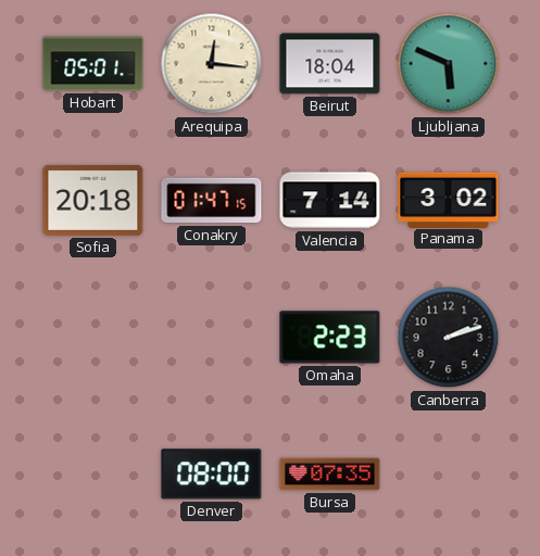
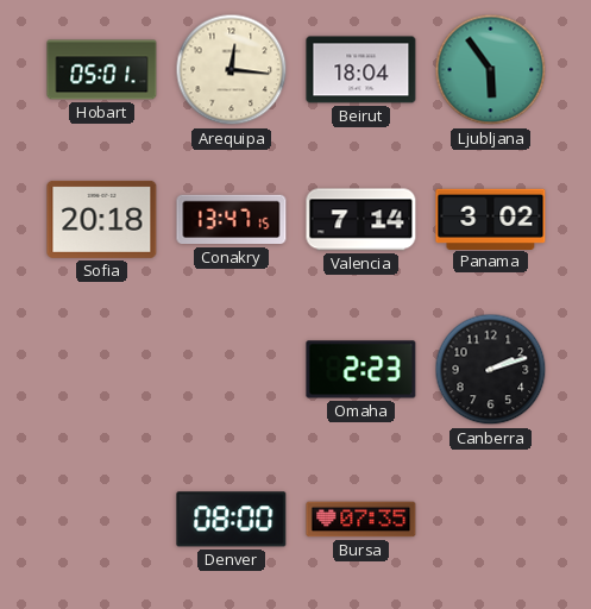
Ljubljana: 5:49 -> 5:54 (491, 70)
Conakry: 01:47 -> 13:47 (232, 220)
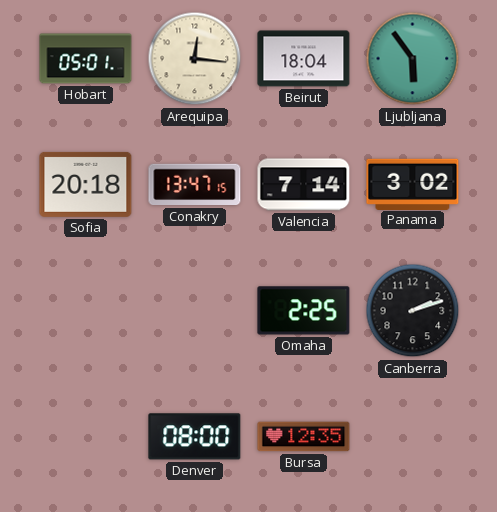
Omaha: 2:23 -> 2:25 (304, 311)
Bursa: 07:35 -> 12:35 (304, 437)
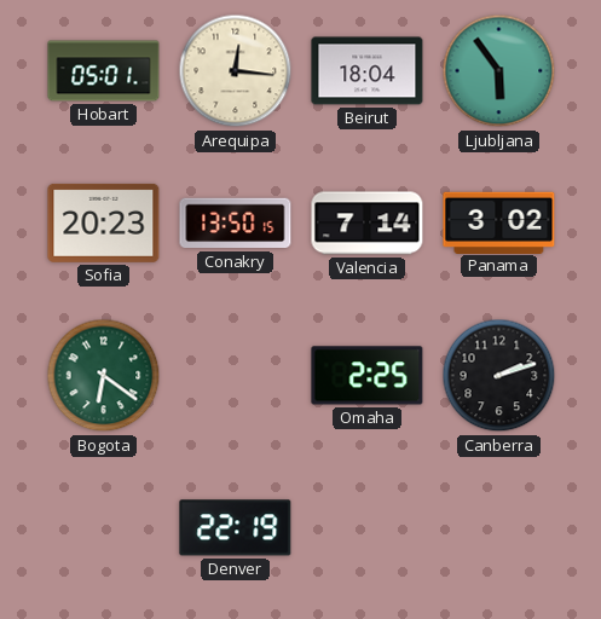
Sofia: 20:18 -> 20:23 (104, 222)
Conakry: 13:47 -> 13:50 (236, 224)
Bogota: none -> 6:21 (104, 376)
Denver: 08:00 -> 22:19 (236, 528)
Bursa: 12:35 -> none (304, 437)
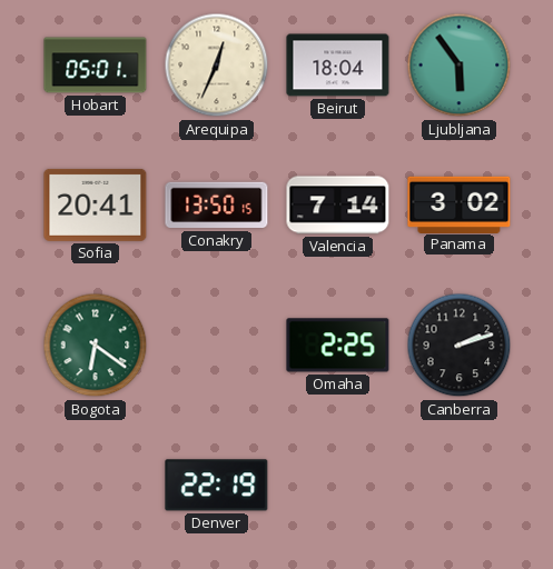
Arequipa: 12:16 -> 12:34 (217, 66)
Sofia: 20:23 -> 20:41 (96, 204)
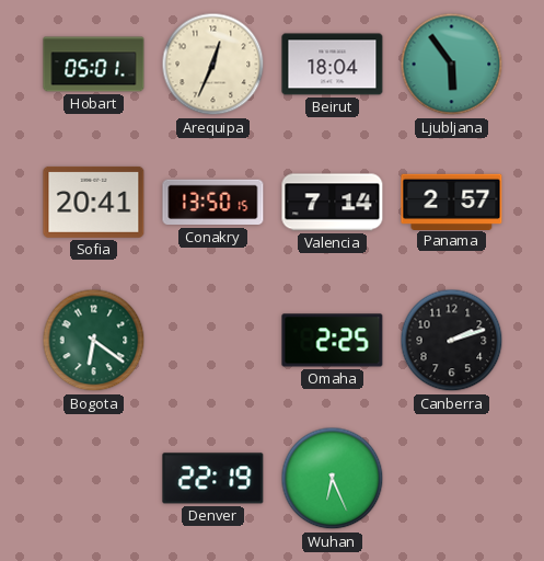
Panama: 3:02 -> 2:57 (452, 202)
Wuhan: none -> 6:26 (333, 479)
